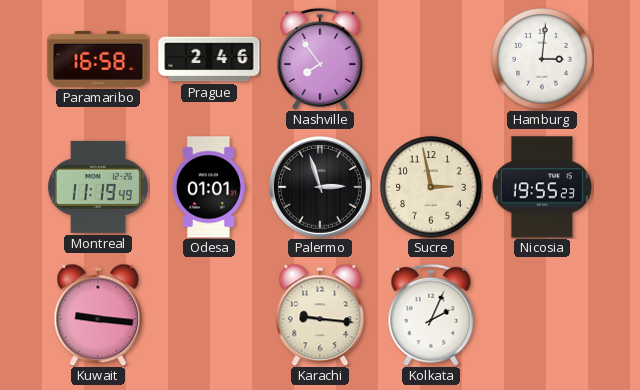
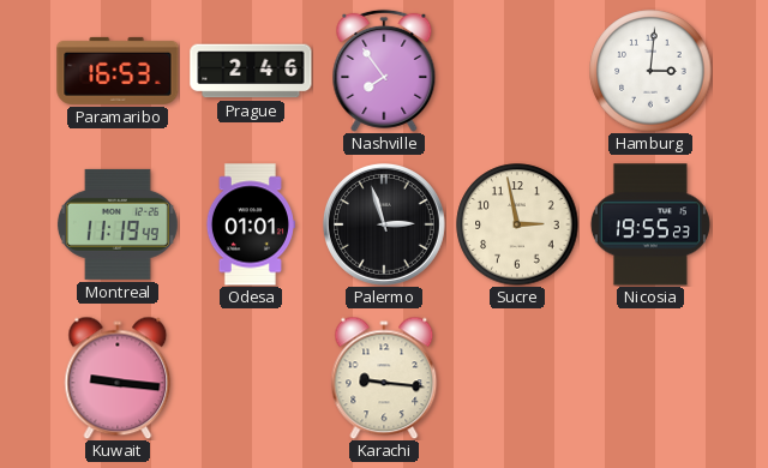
Paramaribo: 16:58 -> 16:53 (118, 71)
Kolkata: 2:04 -> none (431, 315)
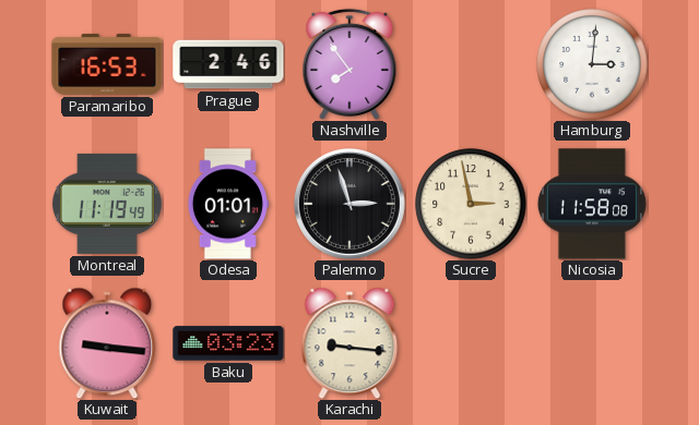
Nicosia: 19:55 -> 11:58 (592, 204)
Baku: none -> 03:23 (228, 343)
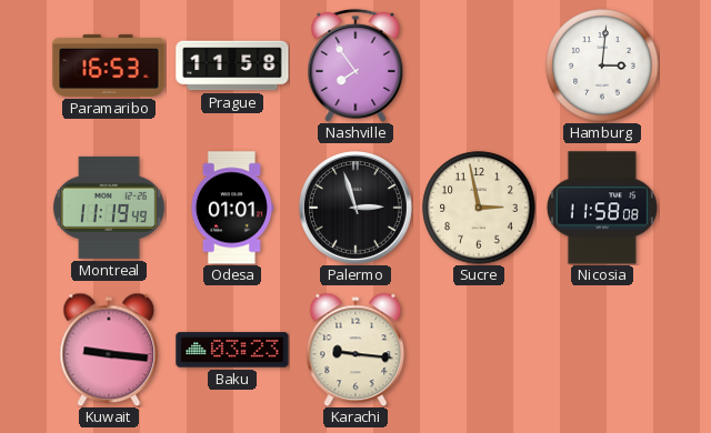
Prague: 2:46 -> 11:58 (232, 66)
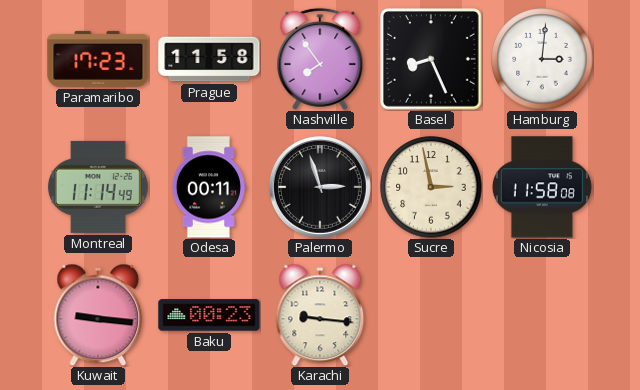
Paramaribo: 16:53 -> 17:23 (98, 59)
Basel: none -> 8:26 (432, 60)
Montreal: 11:19 -> 11:14 (98, 187)
Odesa: 01:01 -> 00:11 (208, 187)
Baku: 03:23 -> 00:23 (209, 315)
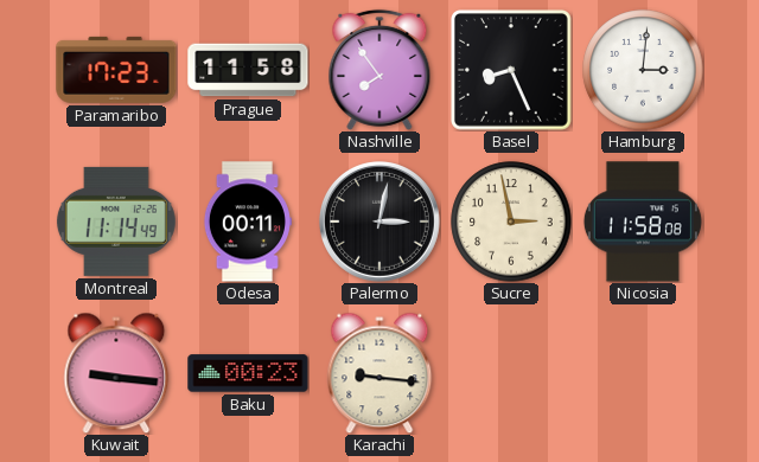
Palermo: 2:57 -> 3:02 (381, 223)
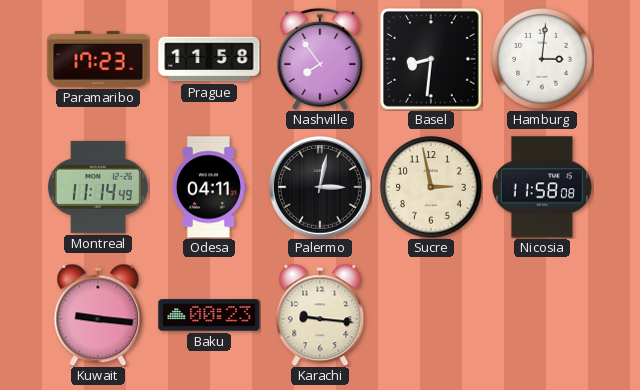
Basel: 8:26 -> 8:31 (432, 60)
Odesa: 00:11 -> 04:11 (208, 187)
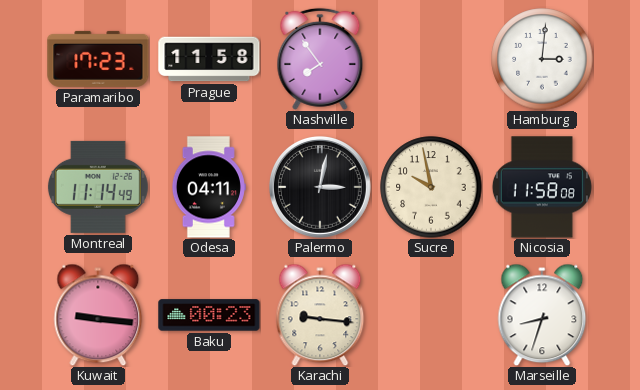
Basel: 8:31 -> none (432, 60)
Sucre: 2:58 -> 9:58 (431, 187)
Marseille: none -> 8:33 (542, 315)
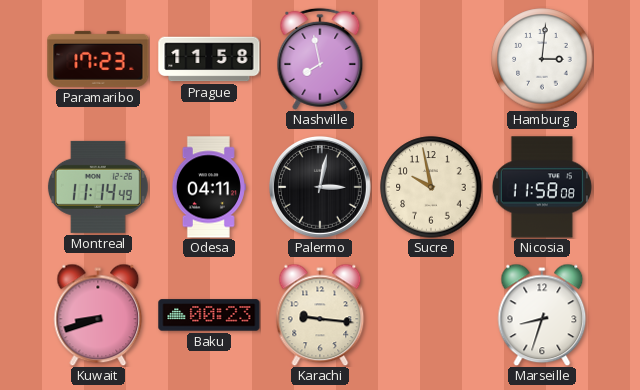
Nashville: 7:54 -> 7:58 (320, 59)
Kuwait: 9:16 -> 8:42 (98, 315)
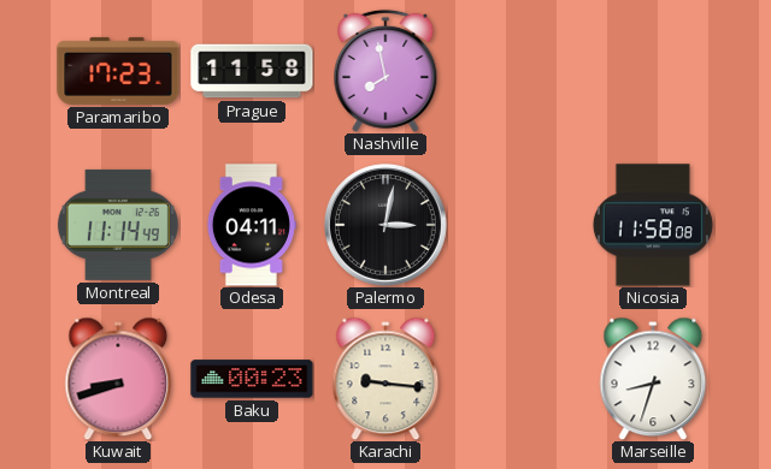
Hamburg: 3:01 -> none (542, 59)
Sucre: 9:58 -> none (431, 187)
